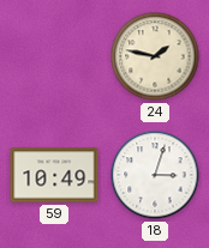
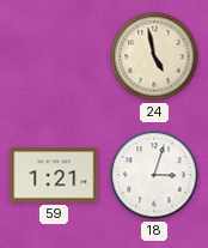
24: 1:47 -> 4:58 (154, 56)
59: 10:49 -> 1:21 (54, 175)
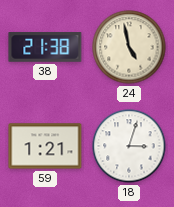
38: none -> 21:38 (45, 47)
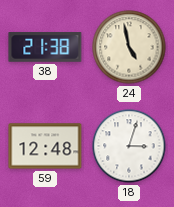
59: 1:21 -> 12:48 (45, 146)
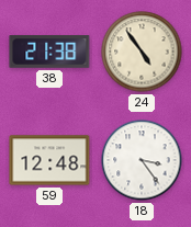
24: 4:58 -> 4:54 (142, 52)
18: 3:03 -> 3:24 (142, 160)
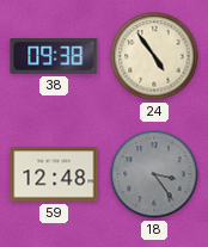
38: 21:38 -> 09:38 (54, 56)
18 dial: white -> grey (154, 174)
